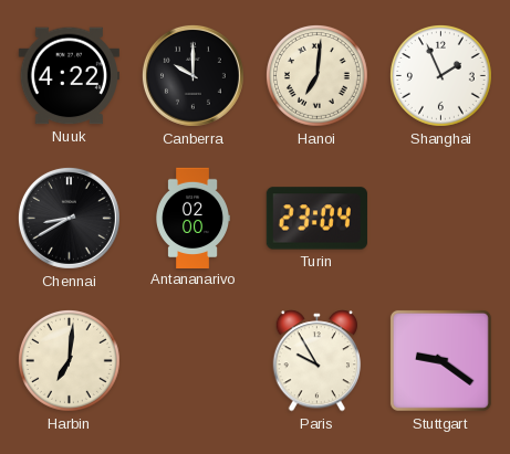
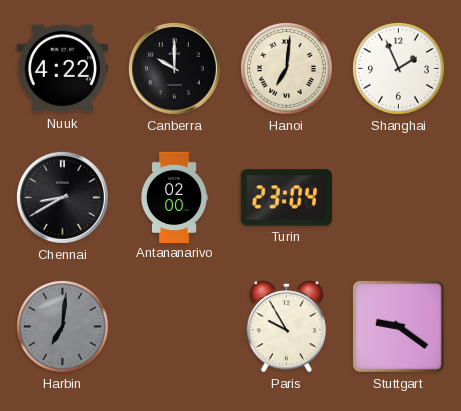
Harbin dial: cream -> grey (62, 326)
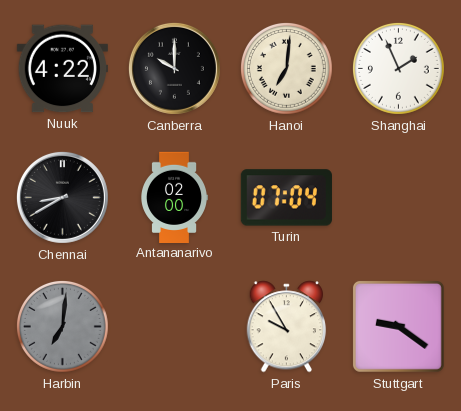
Turin: 23:04 -> 07:04 (286, 198)
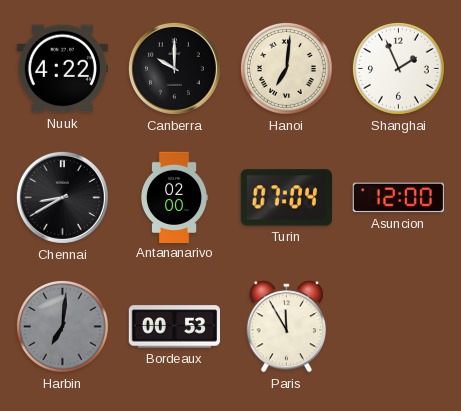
Asuncion: none -> 12:00 (398, 198)
Bordeaux: none -> 00:53 (174, 327)
Paris: 9:55 -> 11:55 (287, 327)
Stuttgart: 9:21 -> none (398, 326)
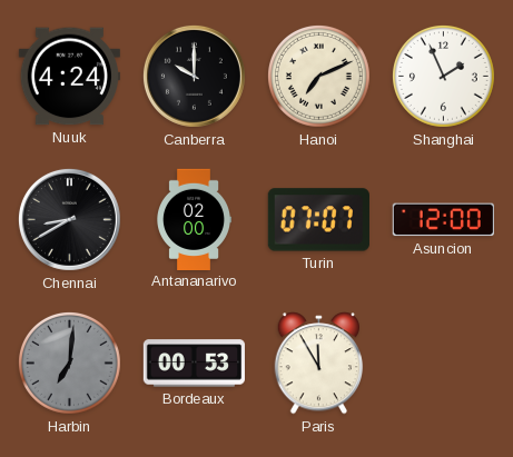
Nuuk: 4:22 -> 4:24 (69, 77)
Hanoi: 7:01 -> 7:11 (318, 76)
Turin: 07:04 -> 07:07 (318, 220)
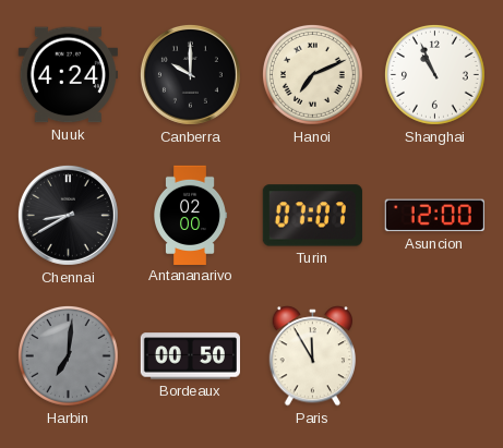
Shanghai: 1:56 -> 10:56 (434, 74)
Bordeaux: 00:53 -> 00:50 (190, 356)
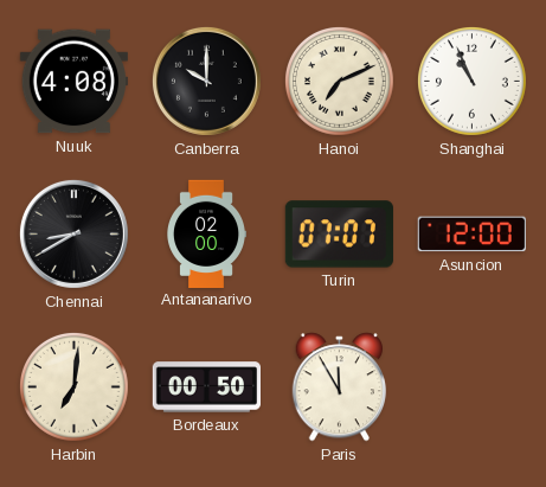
Nuuk: 4:24 -> 4:08 (73, 82)
Harbin dial: grey -> cream (73, 386)
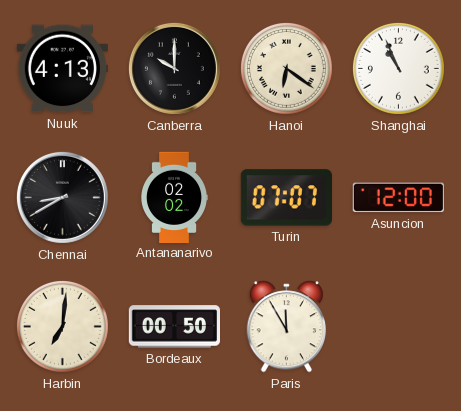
Nuuk: 4:08 -> 4:13 (62, 69)
Hanoi: 7:11 -> 6:21 (286, 68)
Antananarivo: 02:00 -> 02:02 (174, 197)
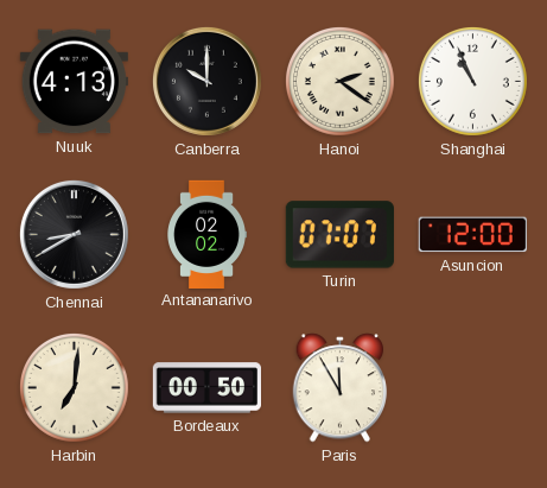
Hanoi: 6:21 -> 2:21 (339, 81)
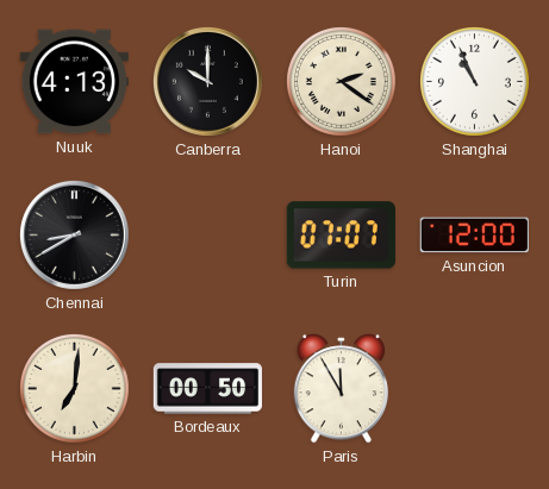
Antananarivo: 02:02 -> none (206, 234)
